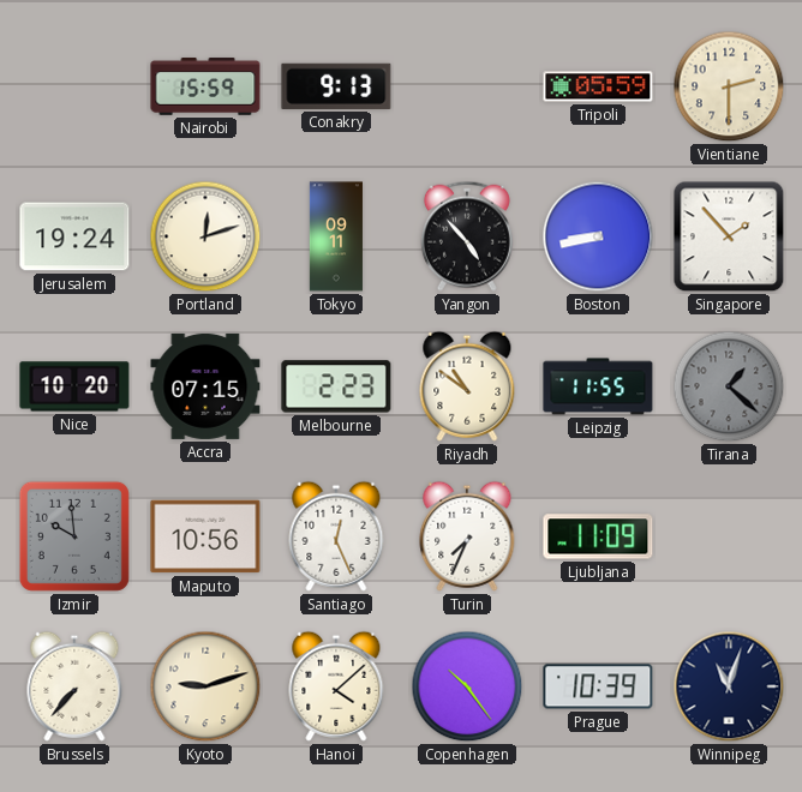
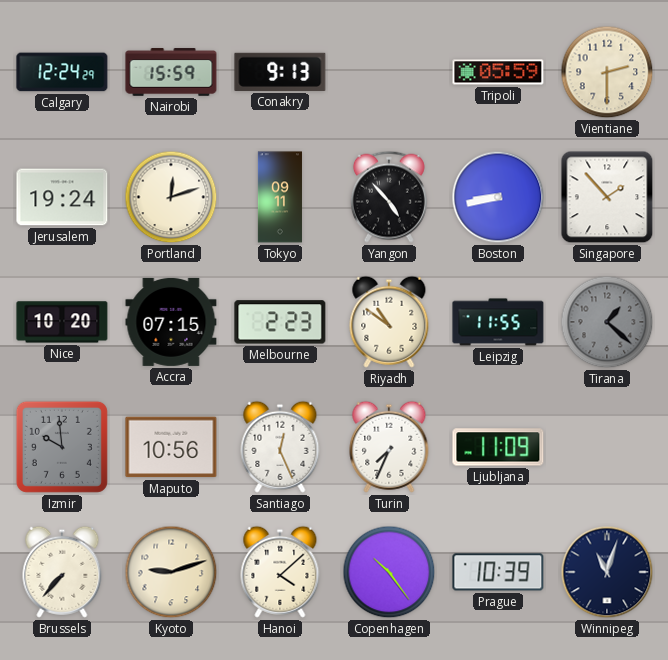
Calgary: none -> 12:24 (62, 72)
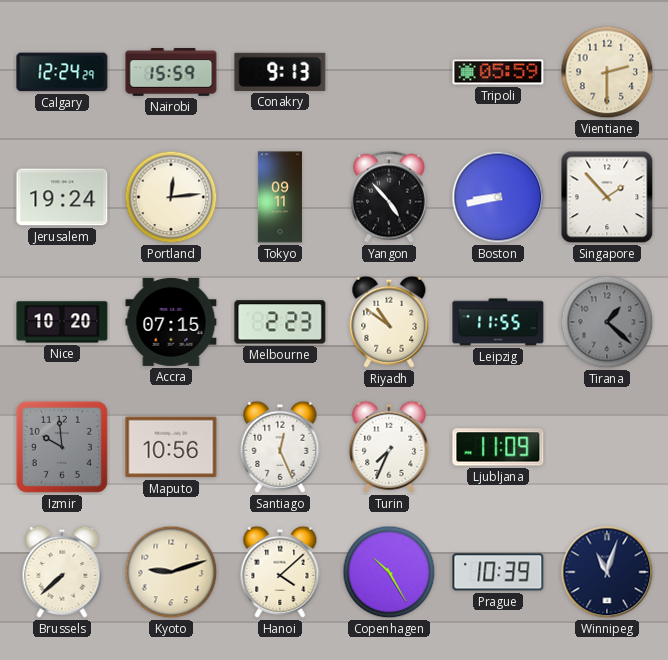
Portland: 12:12 -> 12:14 (171, 197)
Brussels: 7:37 -> 7:38 (62, 572)
Copenhagen: 10:24 -> 10:25 (389, 572)
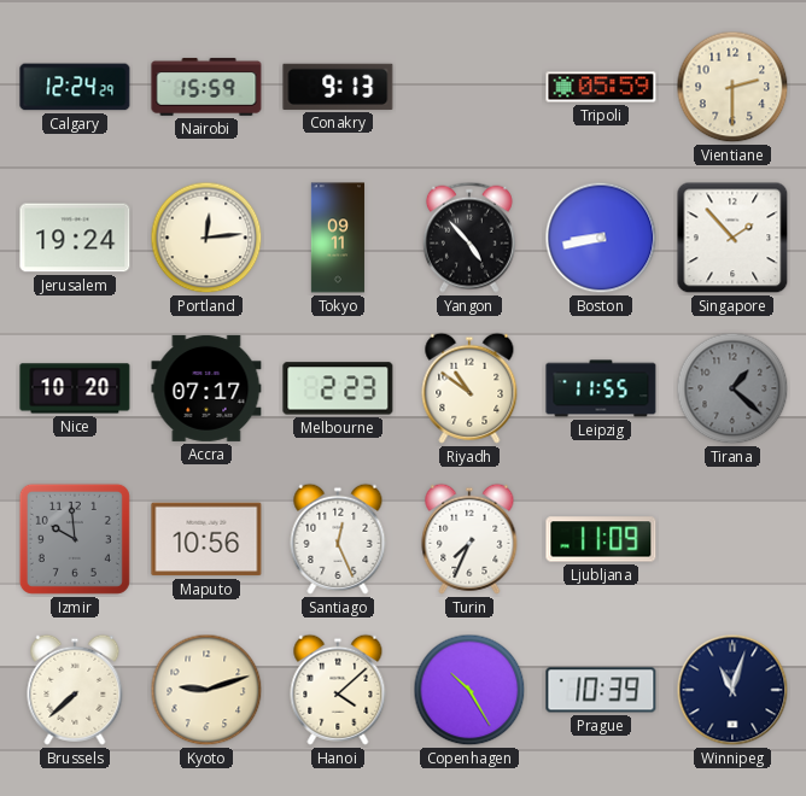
Accra: 07:15 -> 07:17 (206, 388)
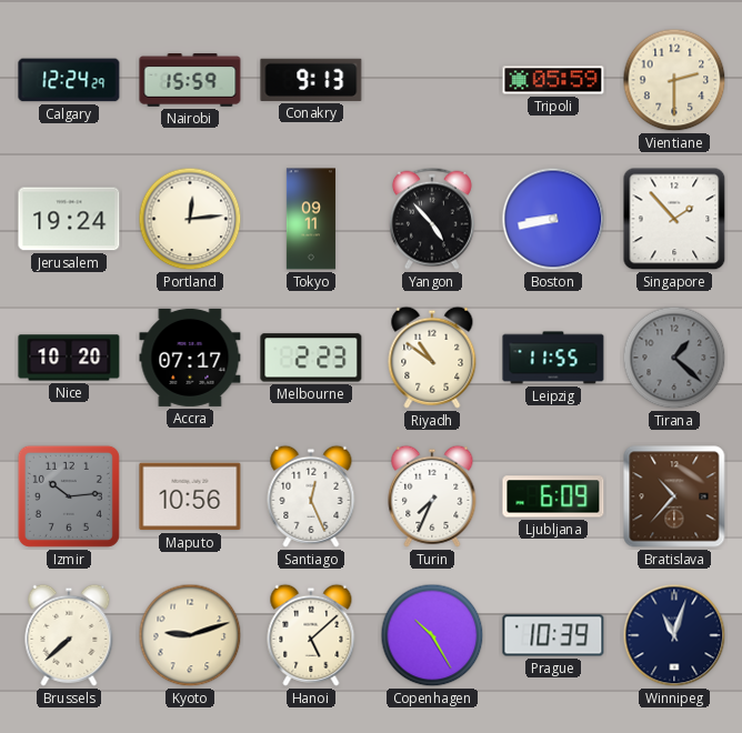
Izmir: 9:59 -> 10:14 (69, 496)
Ljubljana: 11:09 -> 6:09 (553, 496)
Bratislava: none -> 10:37 (674, 496)
Hanoi: 4:08 -> 5:08 (311, 635)
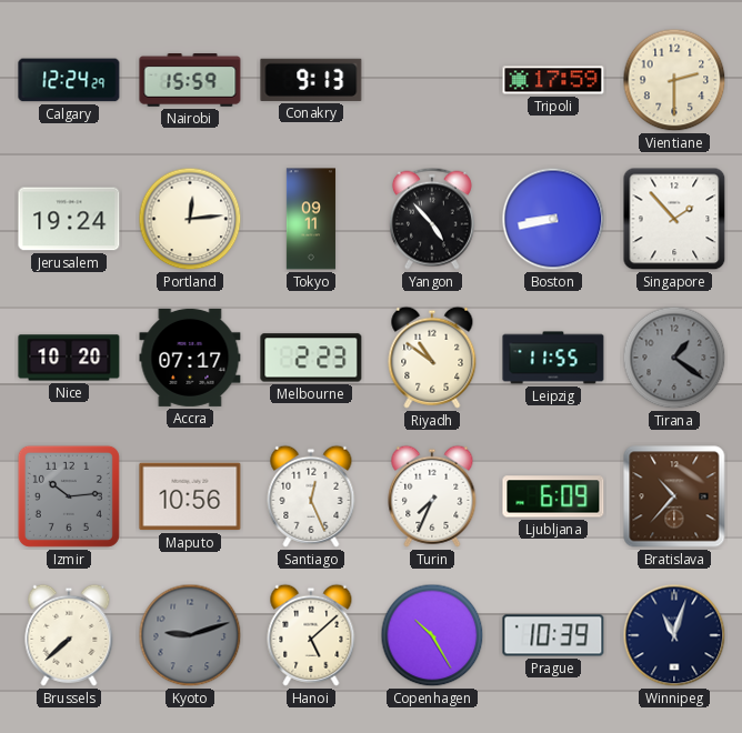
Tripoli: 05:59 -> 17:59 (553, 80)
Tirana: 1:22 -> 1:21 (674, 358)
Kyoto dial: cream -> grey (190, 635)
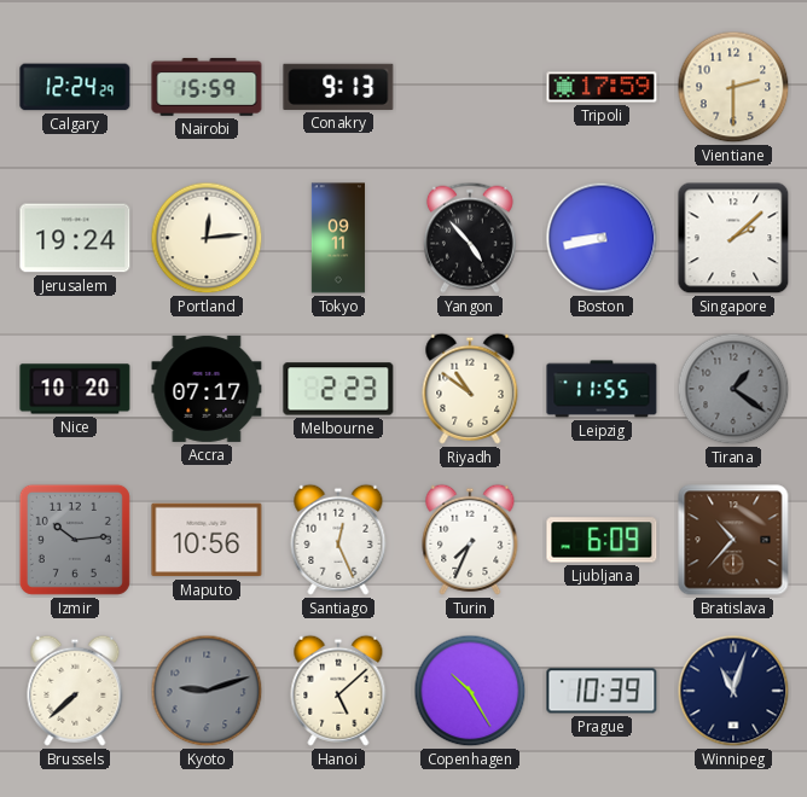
Singapore: 1:53 -> 2:08 (733, 238)
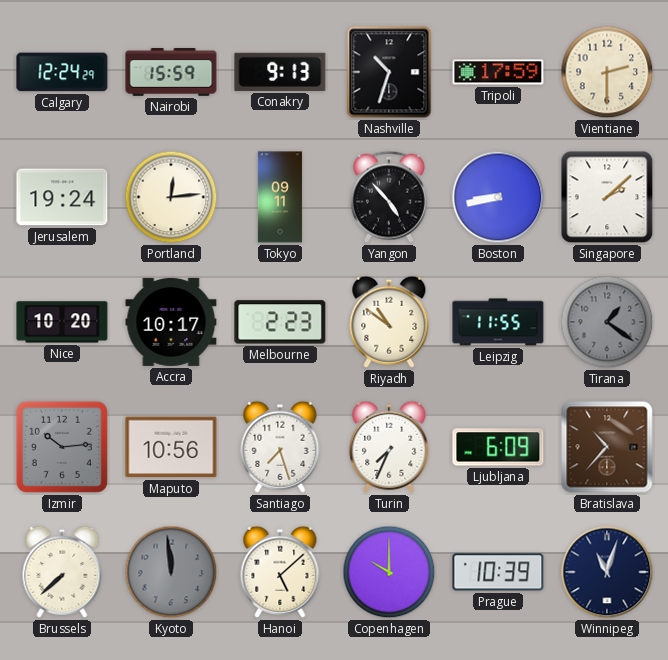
Nashville: none -> 10:33 (389, 72)
Accra: 07:17 -> 10:17 (171, 322)
Santiago: 12:26 -> 7:27 (280, 447)
Kyoto: 9:12 -> 11:59 (171, 572)
Copenhagen: 10:25 -> 10:00 (389, 572)
